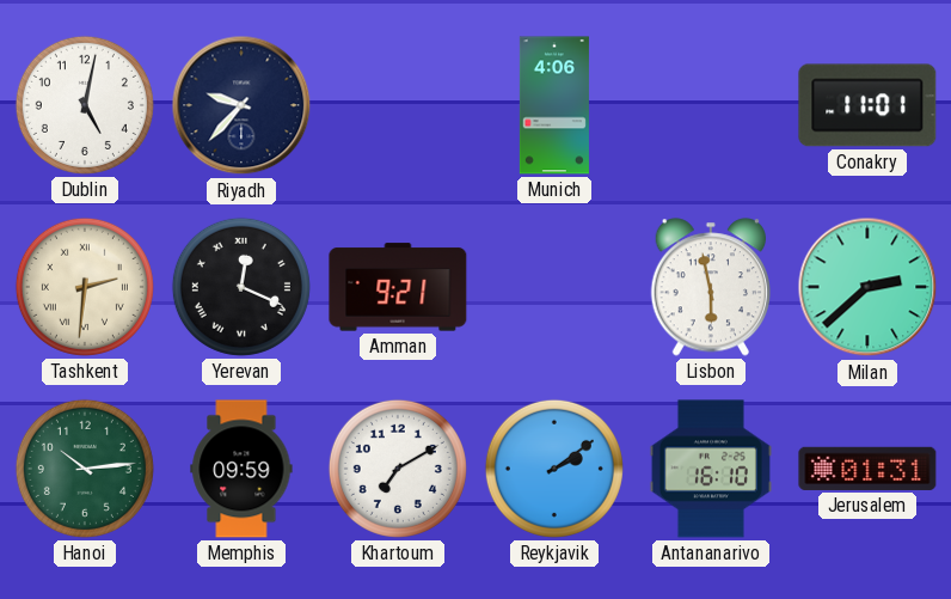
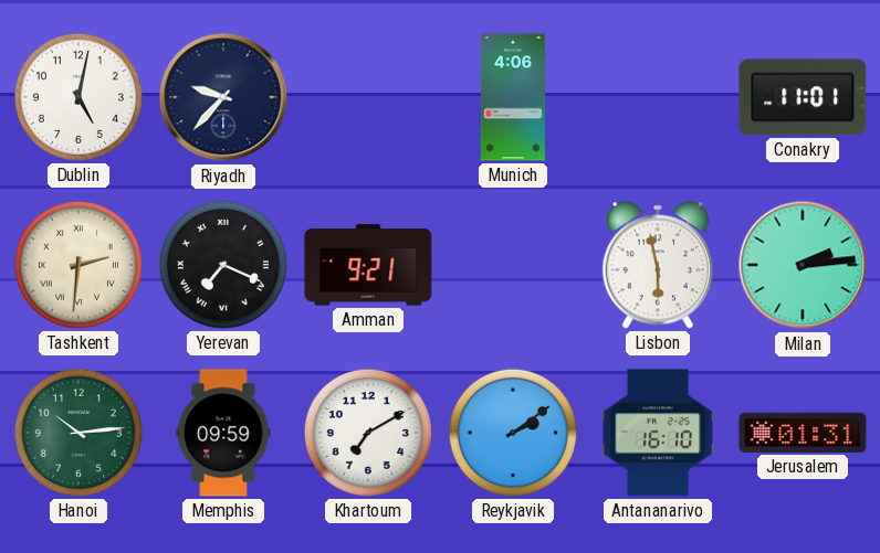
Yerevan: 12:19 -> 7:19 (223, 265)
Milan: 2:38 -> 2:14 (803, 265)
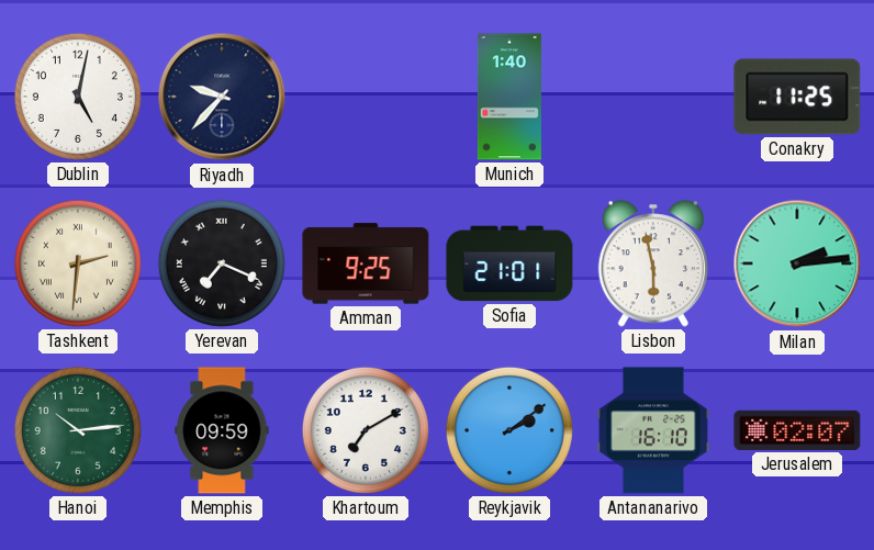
Munich: 4:06 -> 1:40 (509, 97)
Conakry: 11:01 -> 11:25 (797, 97)
Amman: 9:21 -> 9:25 (366, 263)
Sofia: none -> 21:01 (509, 263)
Jerusalem: 01:31 -> 02:07 (797, 430)
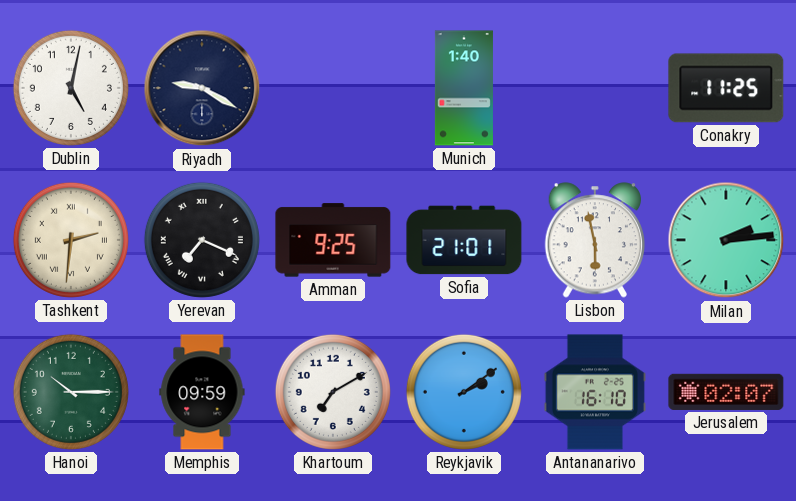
Riyadh: 9:37 -> 9:20 (202, 88)
Hanoi: 10:14 -> 10:15 (71, 392)
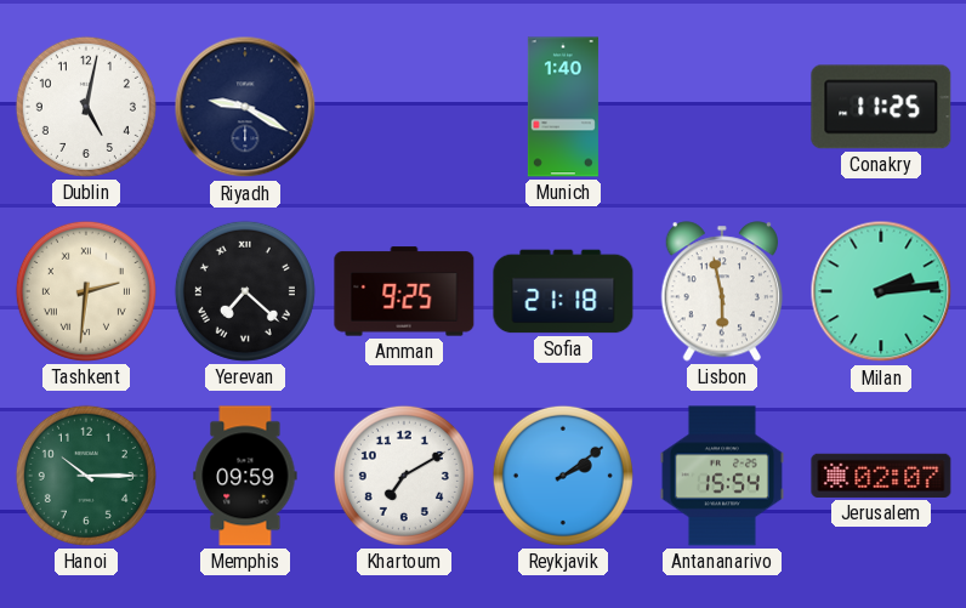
Yerevan: 7:19 -> 7:22 (245, 291)
Sofia: 21:01 -> 21:18 (563, 291)
Antananarivo: 16:10 -> 15:54 (722, 476)
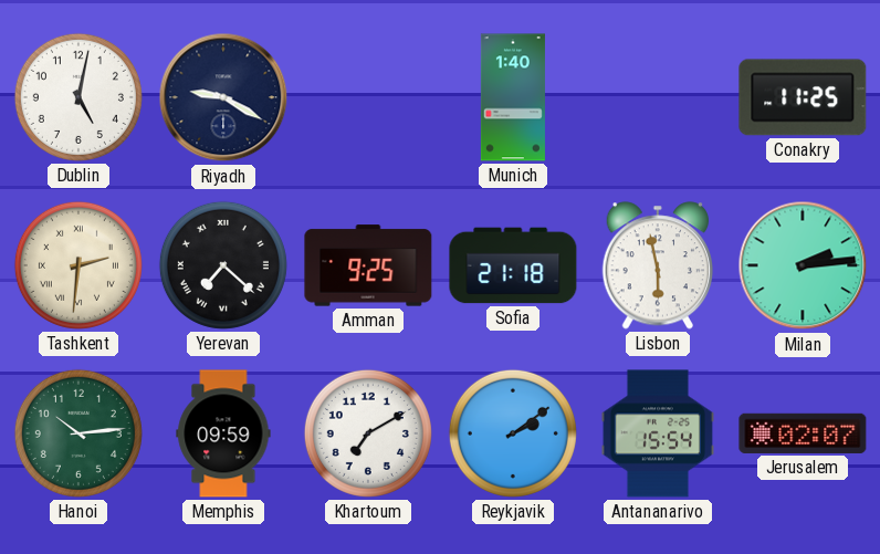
Hanoi: 10:15 -> 10:14 (78, 433)
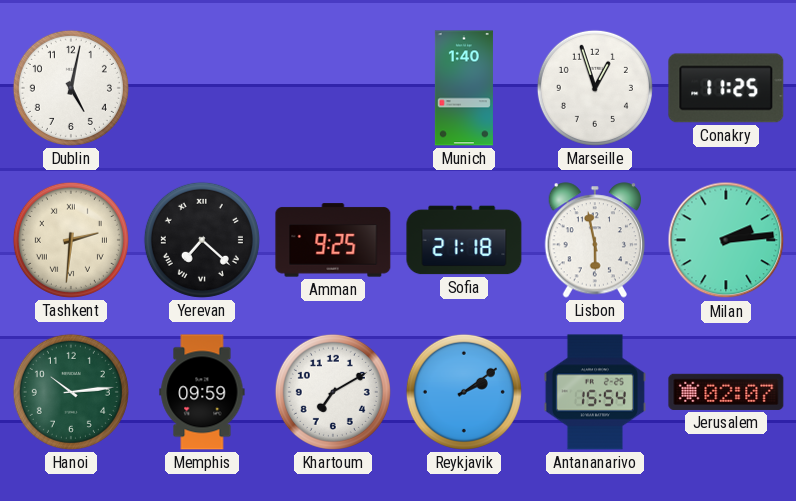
Riyadh: 9:20 -> none (223, 97)
Marseille: none -> 12:57 (595, 88)
